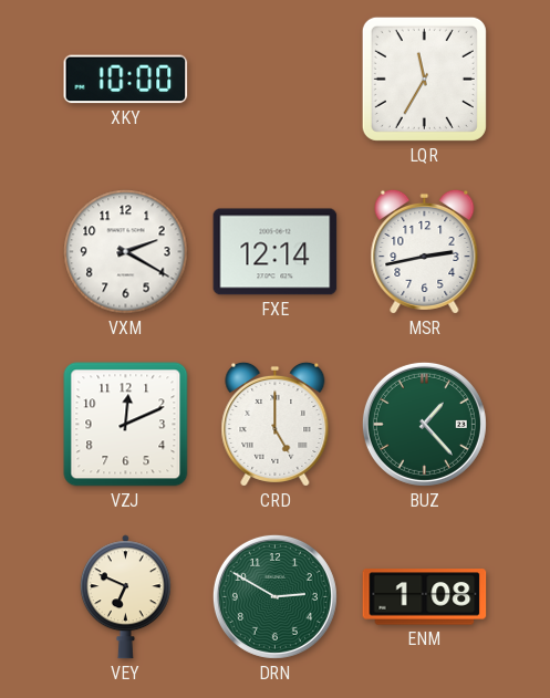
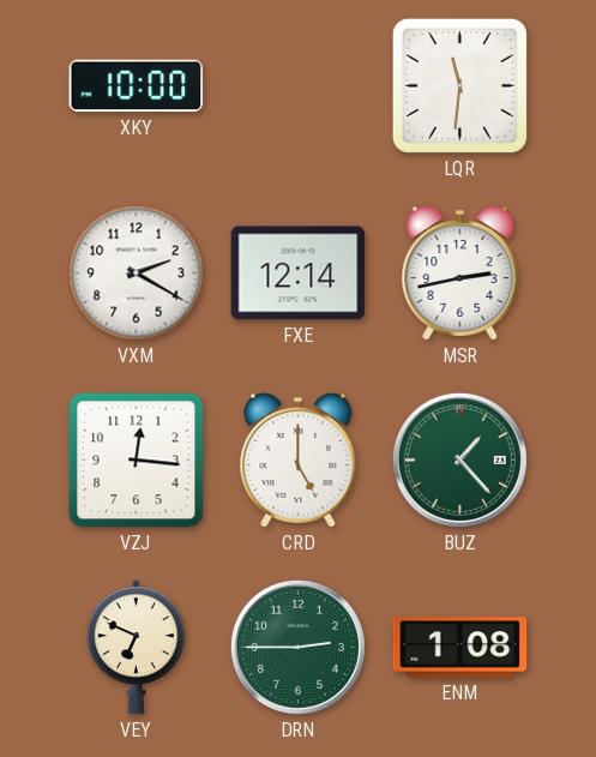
LQR: 11:35 -> 11:31 (459, 85)
VZJ: 12:11 -> 12:16 (137, 461)
DRN: 2:50 -> 2:45 (297, 647)
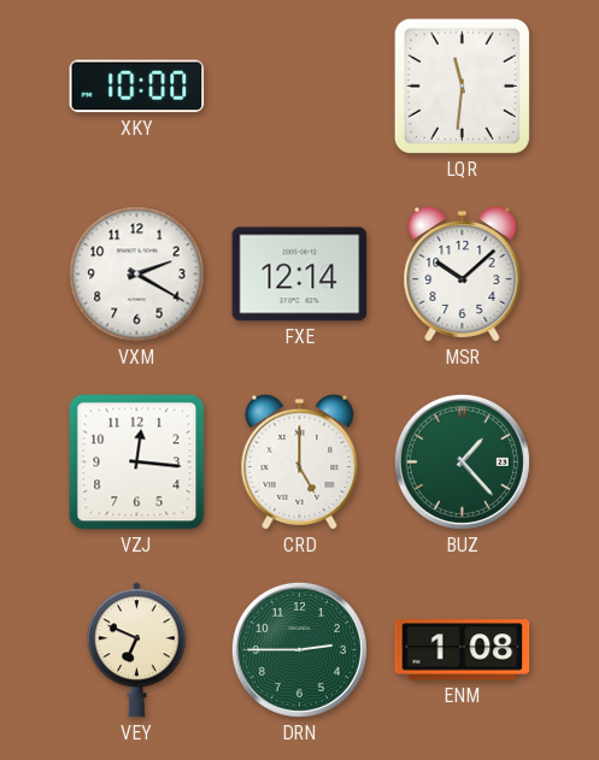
MSR: 2:43 -> 10:08 (463, 273)
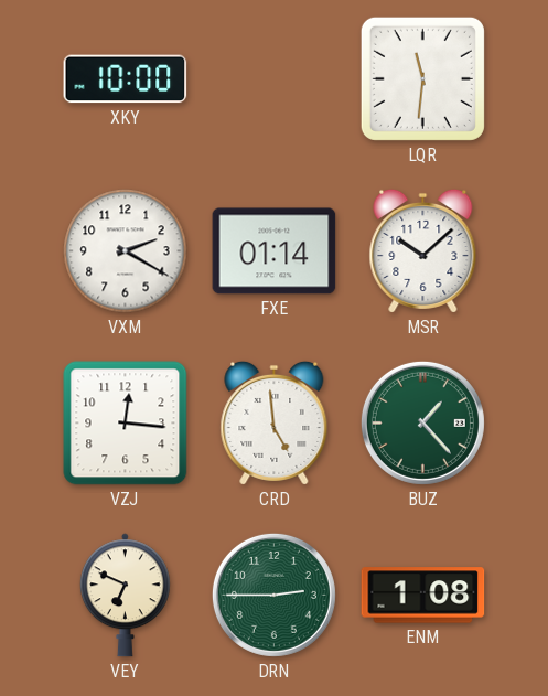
FXE: 12:14 -> 01:14 (275, 251)
CRD: 5:00 -> 4:59 (275, 422)
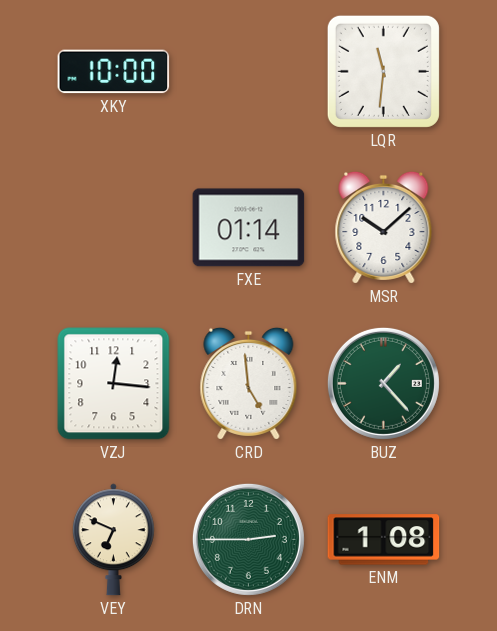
VXM: 2:20 -> none (126, 251)
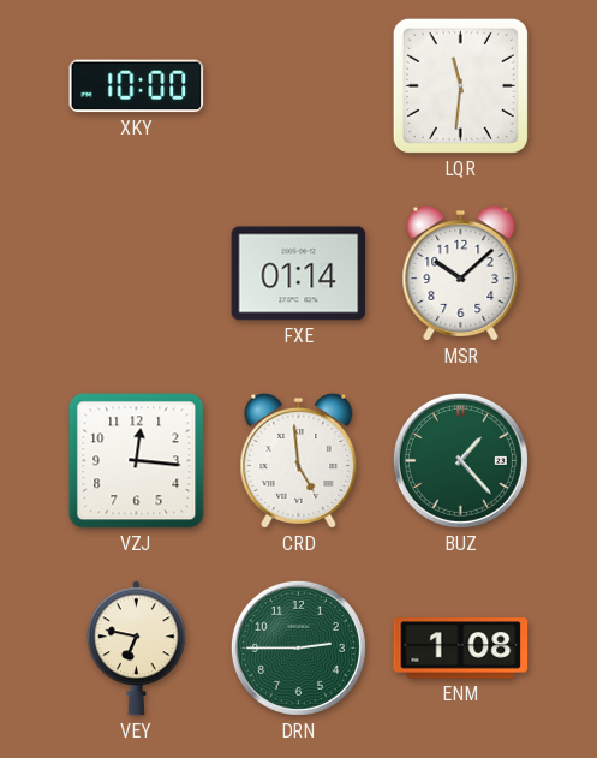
VEY: 6:49 -> 6:47 (136, 649)
